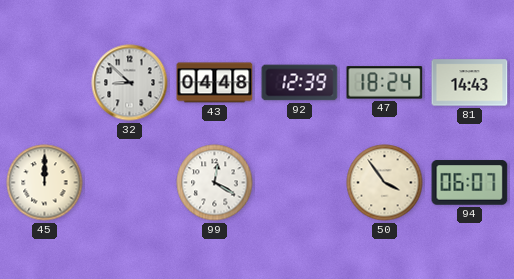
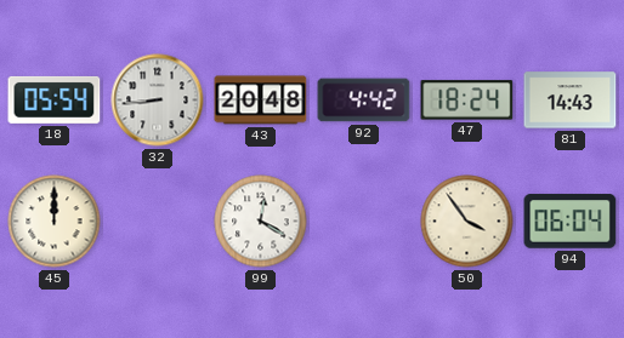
18: none -> 05:54 (55, 99)
32: 8:52 -> 8:44 (158, 101)
43: 04:48 -> 20:48 (261, 101)
92: 12:39 -> 4:42 (364, 101)
94: 06:07 -> 06:04 (571, 222)
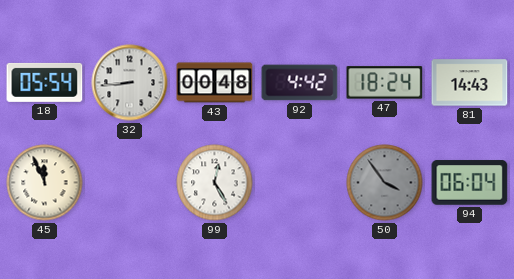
43: 20:48 -> 00:48 (215, 83)
45: 12:00 -> 11:56 (45, 183)
99: 12:20 -> 12:25 (215, 183)
50 dial: cream -> grey (385, 183)
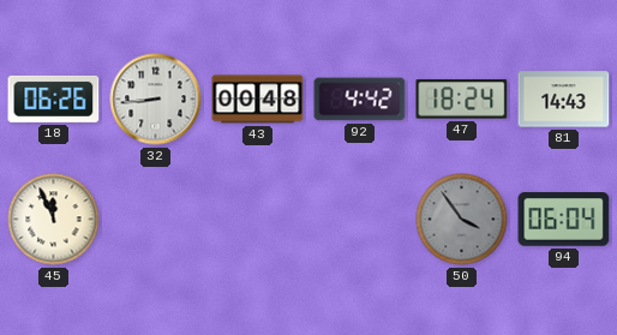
18: 05:54 -> 06:26 (54, 98)
99: 12:25 -> none (215, 183)
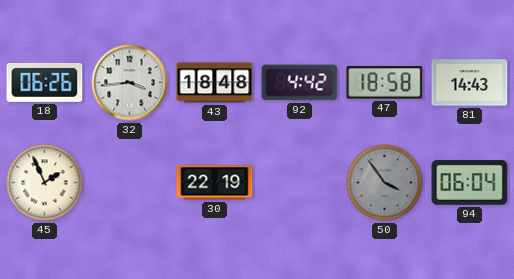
32: 8:44 -> 3:44 (130, 83)
43: 00:48 -> 18:48 (215, 83)
47: 18:24 -> 18:58 (385, 83)
45: 11:56 -> 1:56 (45, 183)
30: none -> 22:19 (215, 183)
